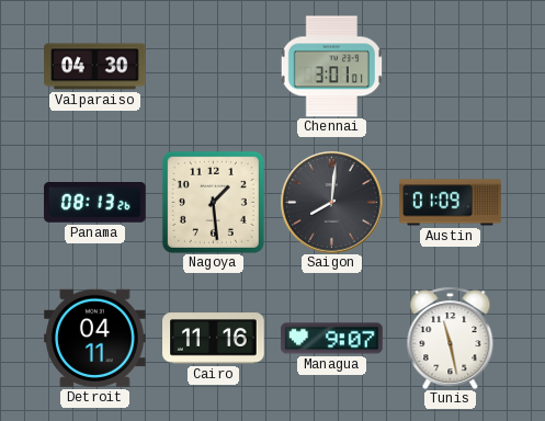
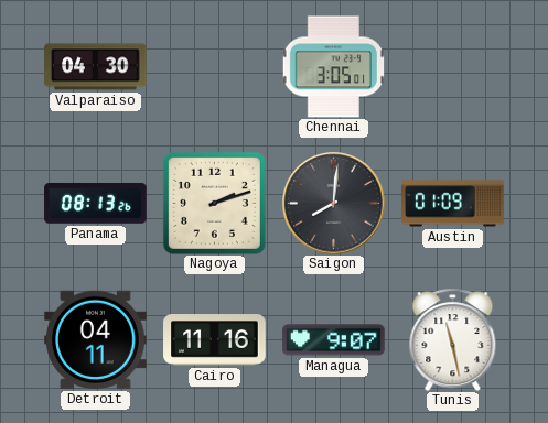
Chennai: 3:01 -> 3:05 (333, 67)
Nagoya: 1:29 -> 2:12 (214, 203)
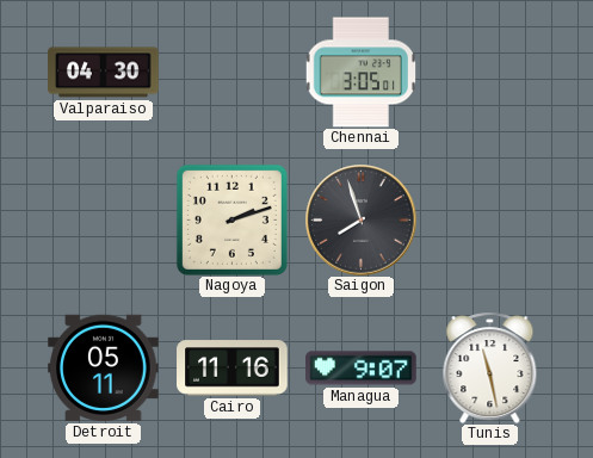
Panama: 08:13 -> none (96, 204)
Saigon: 8:01 -> 7:57 (360, 219)
Austin: 01:09 -> none (453, 204)
Detroit: 04:11 -> 05:11 (104, 367)
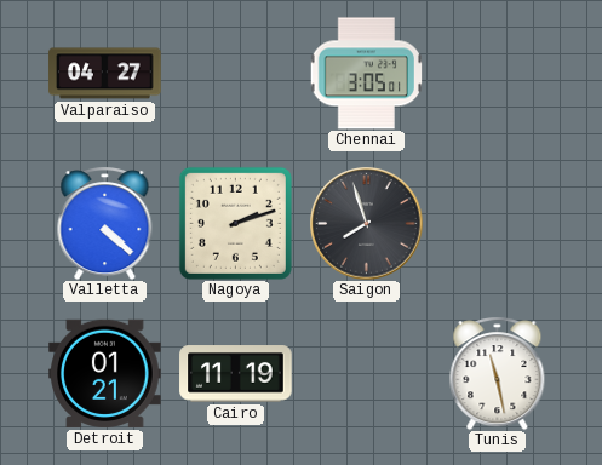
Valparaiso: 04:30 -> 04:27 (105, 74)
Valletta: none -> 4:22 (105, 223)
Detroit: 05:11 -> 01:21 (105, 373)
Cairo: 11:16 -> 11:19 (236, 374)
Managua: 9:07 -> none (362, 369)
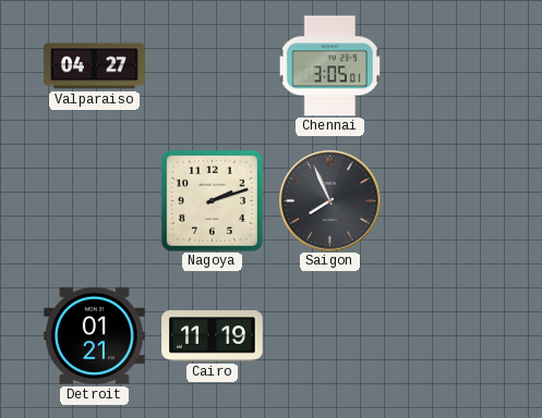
Valletta: 4:22 -> none (105, 223)
Saigon: 7:57 -> 7:56 (329, 200)
Tunis: 11:28 -> none (498, 373)
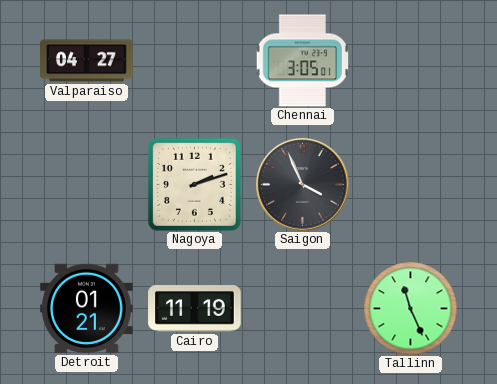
Saigon: 7:56 -> 3:56 (302, 184)
Tallinn: none -> 11:26 (410, 308)
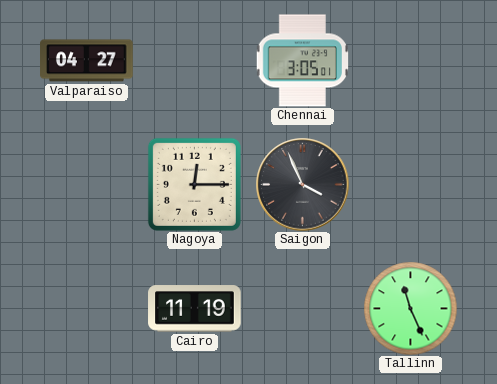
Nagoya: 2:12 -> 12:15 (194, 184)
Detroit: 01:21 -> none (87, 308)
